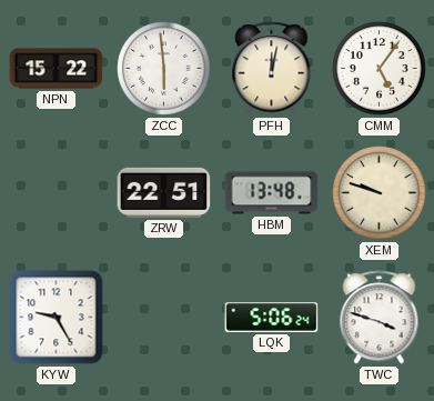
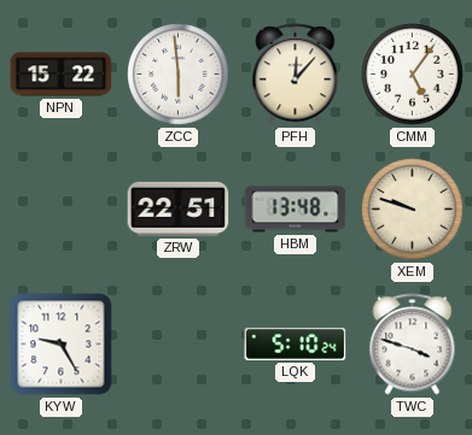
PFH: 12:02 -> 12:07 (296, 75)
LQK: 5:06 -> 5:10 (296, 345)
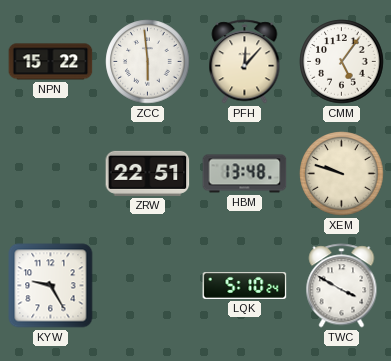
TWC: 3:48 -> 3:50 (342, 286)
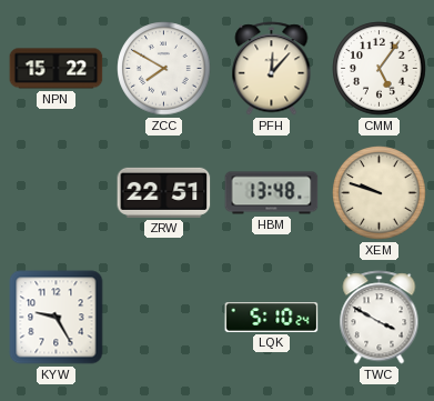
ZCC: 5:59 -> 7:50 (164, 69)
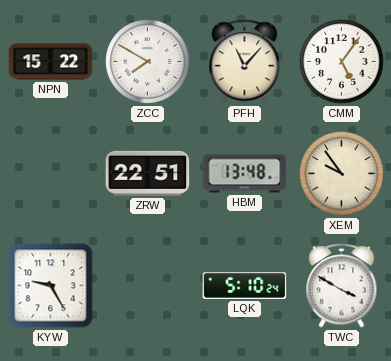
PFH: 12:07 -> 11:07 (245, 62)
XEM: 9:48 -> 9:54 (342, 174)
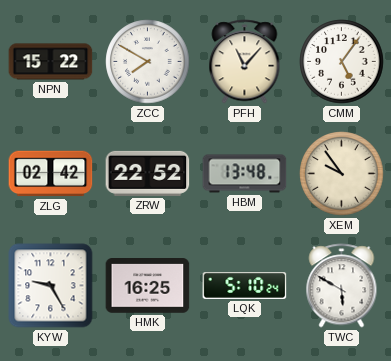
ZLG: none -> 02:42 (51, 174)
ZRW: 22:51 -> 22:52 (148, 173)
HMK: none -> 16:25 (148, 286)
TWC: 3:50 -> 5:50 (342, 286)
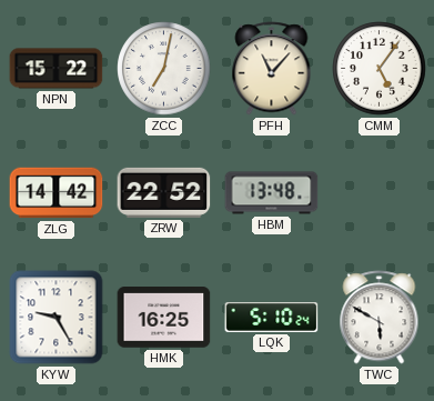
ZCC: 7:50 -> 7:02 (164, 69)
ZLG: 02:42 -> 14:42 (57, 193)
XEM: 9:54 -> none (342, 174)
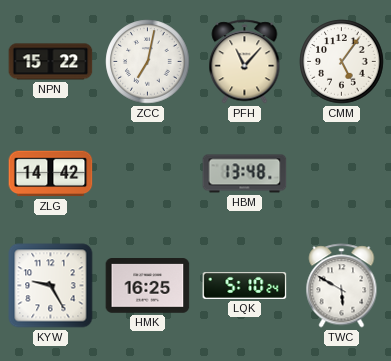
ZRW: 22:52 -> none (164, 192)
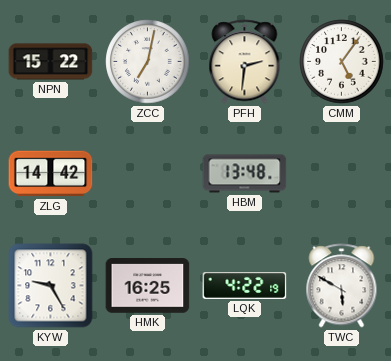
PFH: 11:07 -> 2:31 (245, 62)
LQK: 5:10 -> 4:22 (245, 286)
